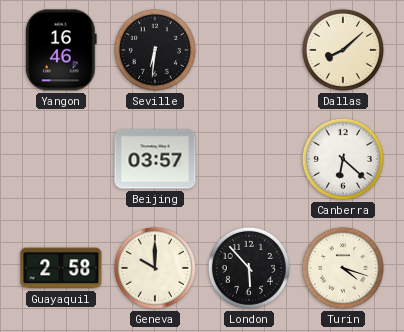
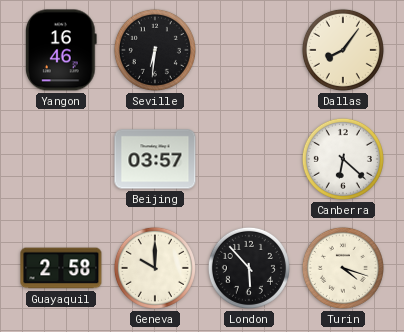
Dallas: 8:08 -> 8:06 (343, 50)
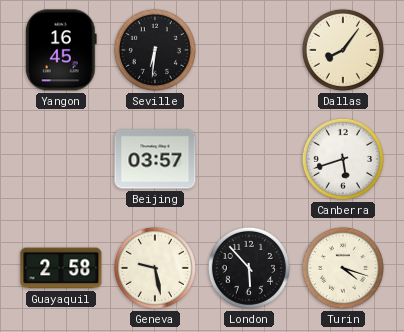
Yangon: 16:46 -> 16:45 (61, 50)
Canberra: 6:22 -> 5:42 (343, 159)
Geneva: 10:00 -> 9:28 (155, 268)
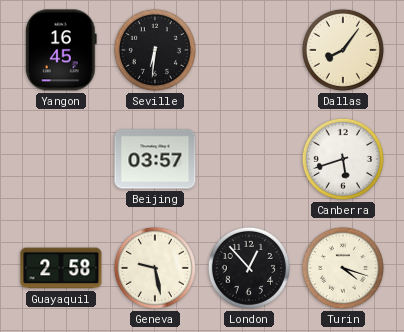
London: 5:53 -> 12:53 (249, 268)
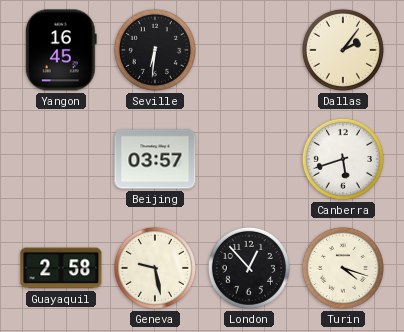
Dallas: 8:06 -> 2:06 (343, 50)
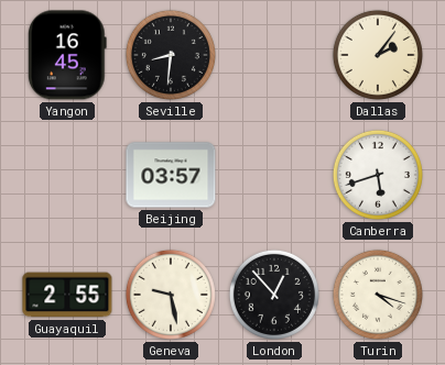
Seville: 6:31 -> 8:31 (171, 55)
Guayaquil: 2:58 -> 2:55 (67, 295)
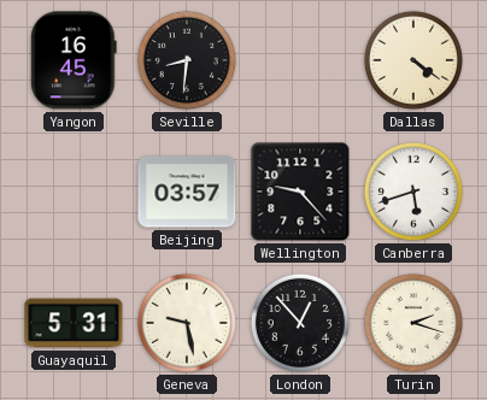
Dallas: 2:06 -> 4:21 (413, 60)
Wellington: none -> 9:23 (300, 192)
Guayaquil: 2:55 -> 5:31 (74, 323)
Turin: 4:18 -> 2:18 (413, 323)
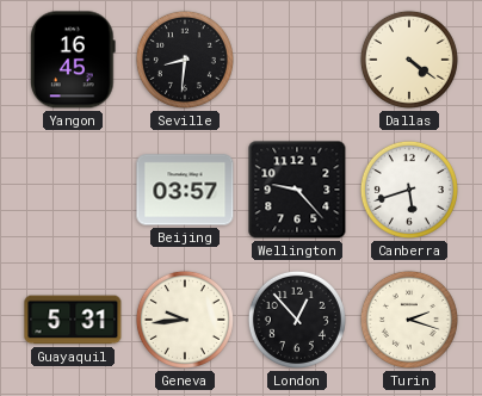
Geneva: 9:28 -> 9:44 (185, 320)
